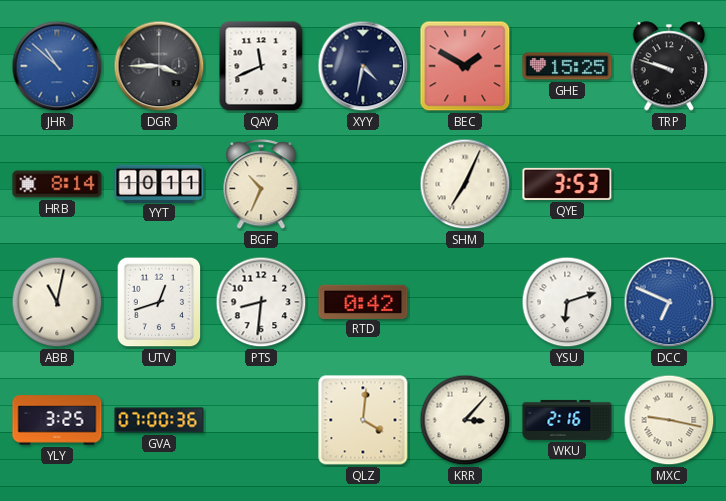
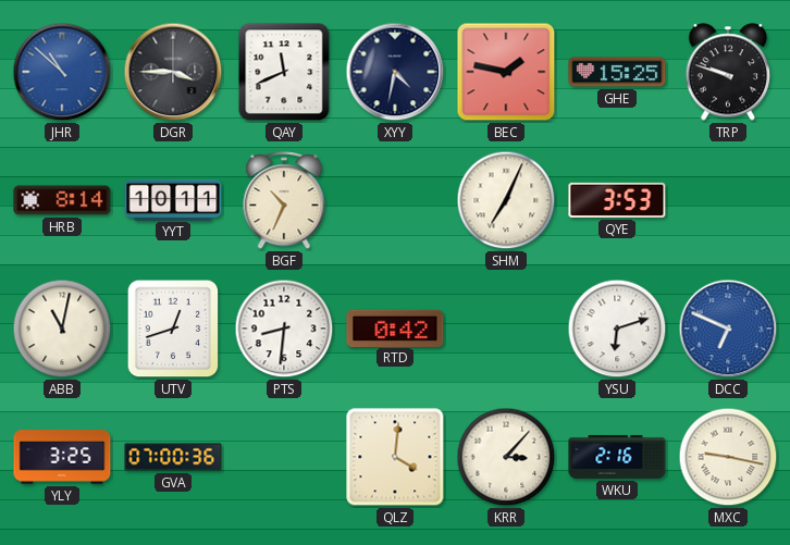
BEC: 1:50 -> 1:47 (506, 72)
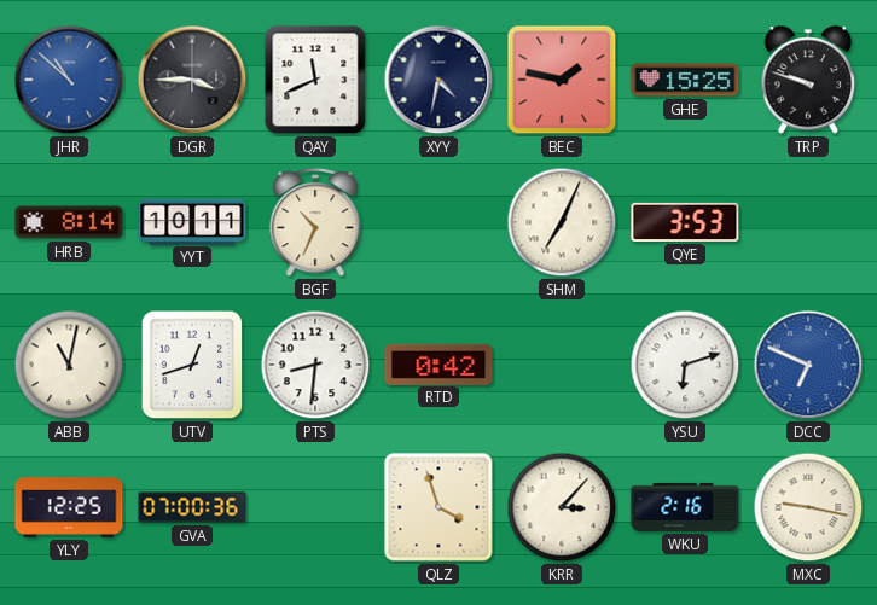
YLY: 3:25 -> 12:25 (69, 507)
QLZ: 4:01 -> 3:57 (438, 507)
